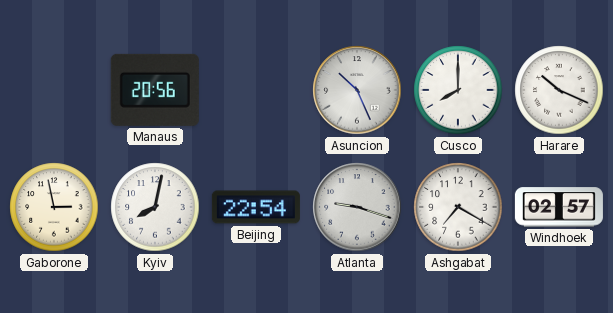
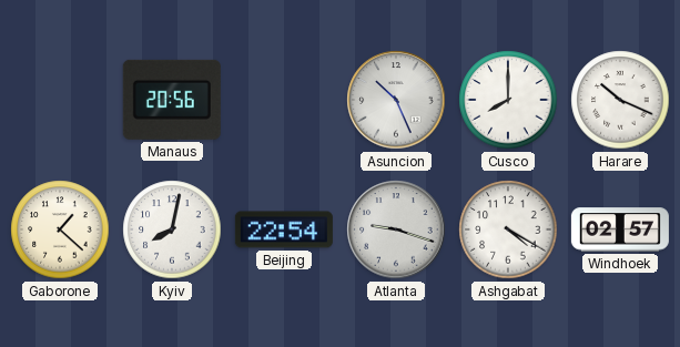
Gaborone: 2:58 -> 1:22 (60, 229)
Ashgabat: 7:20 -> 4:20 (508, 229)
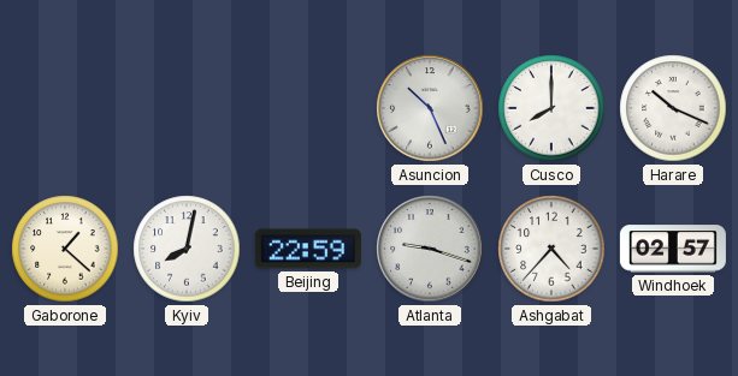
Manaus: 20:56 -> none (172, 100)
Beijing: 22:54 -> 22:59 (308, 249)
Ashgabat: 4:20 -> 4:37 (551, 249)
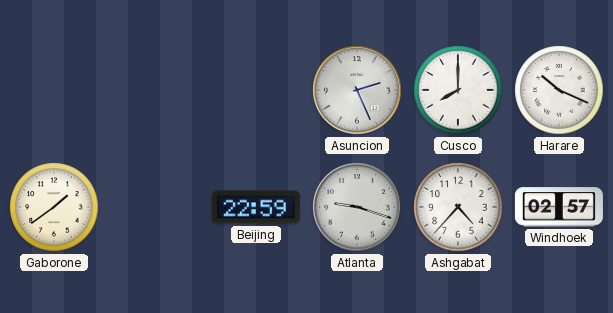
Asuncion: 10:26 -> 2:26 (357, 90)
Gaborone: 1:22 -> 1:39 (54, 207)
Kyiv: 8:02 -> none (187, 249)
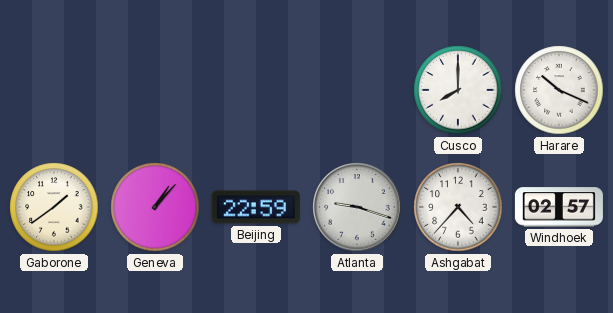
Asuncion: 2:26 -> none (357, 90)
Geneva: none -> 1:07 (155, 207)
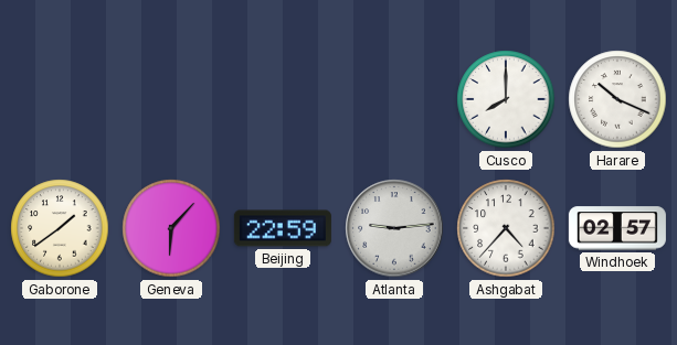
Geneva: 1:07 -> 6:07 (171, 228)
Atlanta: 9:18 -> 9:14 (394, 228)
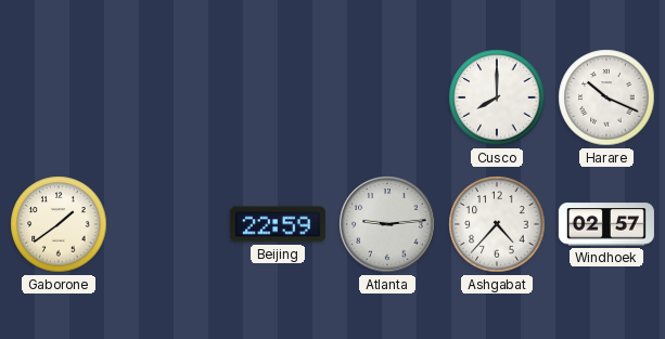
Geneva: 6:07 -> none (171, 228)
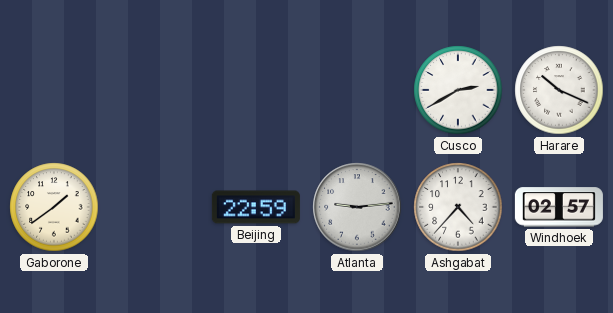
Cusco: 8:00 -> 2:40 (458, 90)
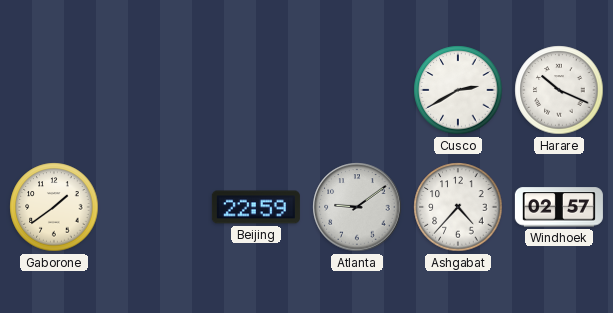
Atlanta: 9:14 -> 9:09 (357, 207)
